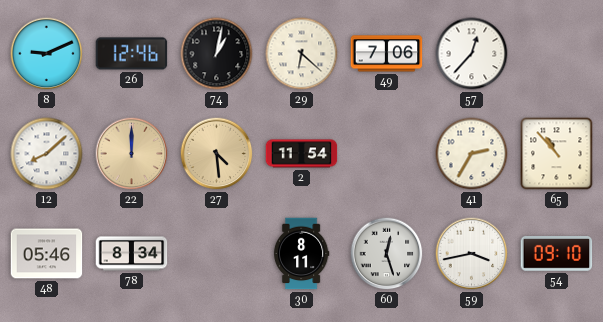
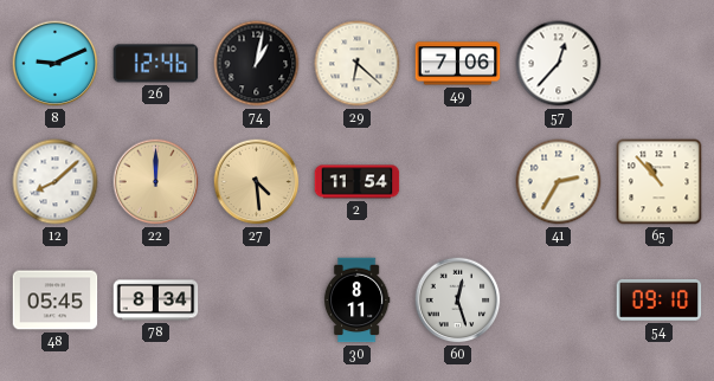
48: 05:46 -> 05:45 (56, 301)
59: 3:43 -> none (472, 254)
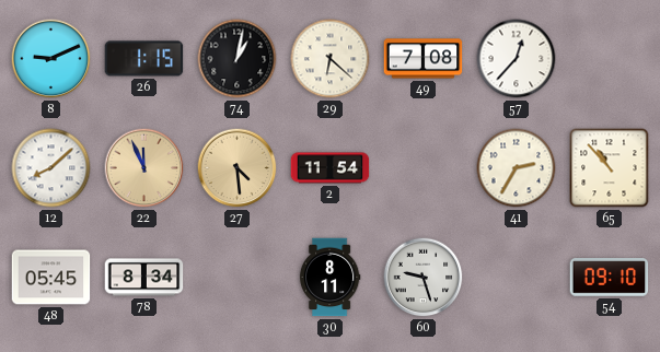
26: 12:46 -> 1:15 (144, 59)
49: 7:06 -> 7:08 (424, 59)
22: 12:00 -> 11:56 (144, 168)
60: 12:27 -> 9:27 (424, 278)
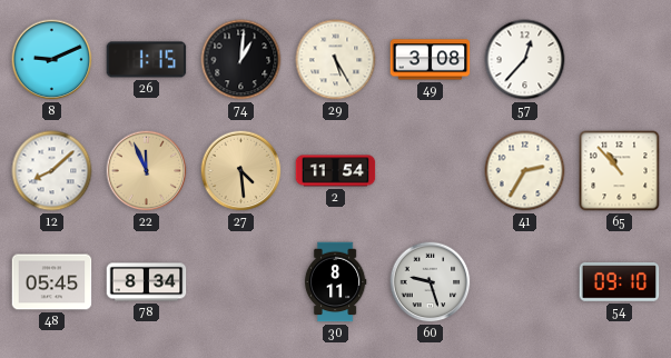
74: 1:02 -> 1:01 (241, 60)
29: 6:22 -> 5:25 (336, 60)
49: 7:08 -> 3:08 (431, 60)
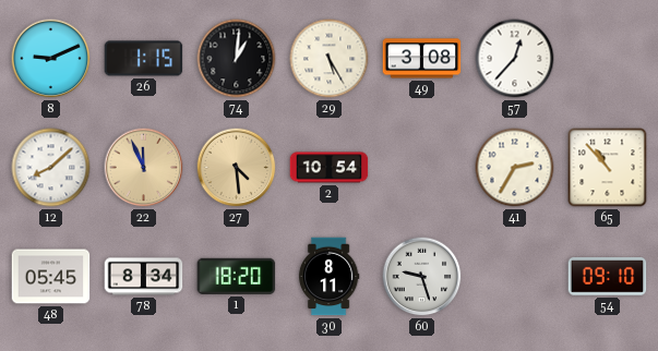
2: 11:54 -> 10:54 (330, 168)
1: none -> 18:20 (237, 276)
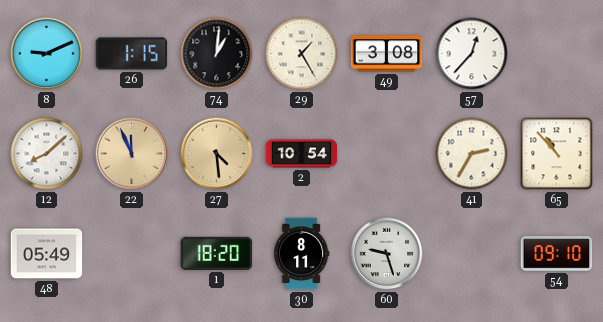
29: 5:25 -> 1:25 (302, 54)
48: 05:45 -> 05:49 (47, 254)
78: 8:34 -> none (144, 277)
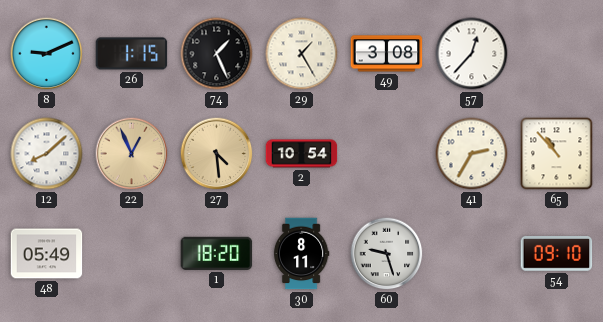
74: 1:01 -> 1:26 (217, 54)
22: 11:56 -> 12:56 (132, 154)
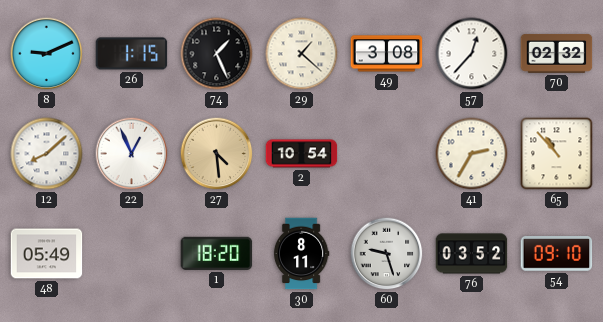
29: 1:25 -> 1:22 (302, 54)
70: none -> 02:32 (557, 53)
22 dial: champagne -> white (132, 154)
76: none -> 03:52 (472, 254)
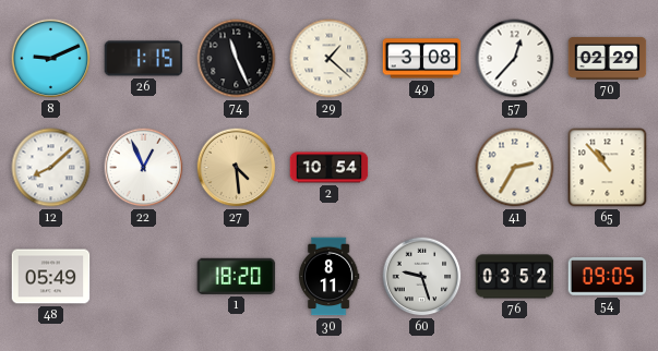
74: 1:26 -> 11:26 (237, 59)
70: 02:32 -> 02:29 (608, 58)
54: 09:10 -> 09:05 (608, 277)
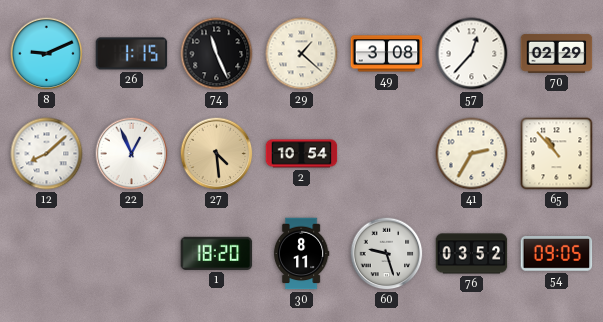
48: 05:49 -> none (51, 277)
